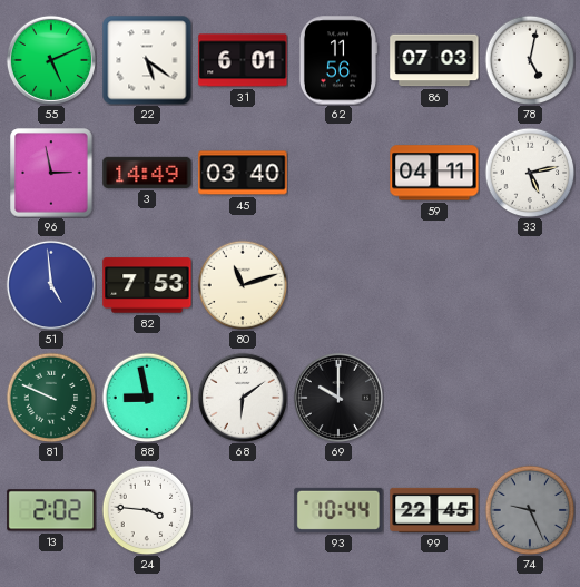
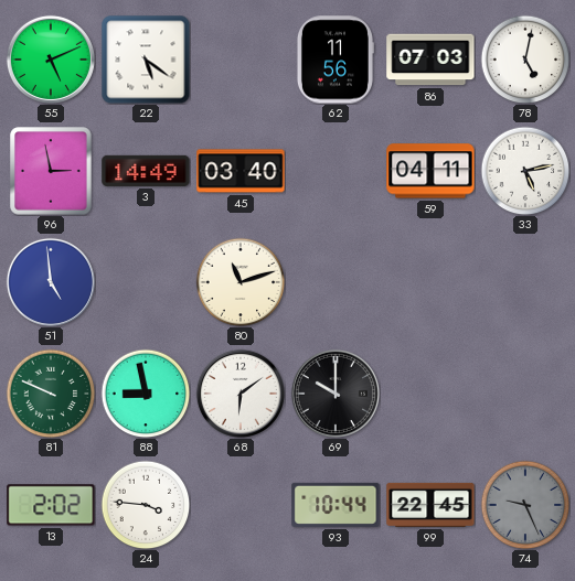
31: 6:01 -> none (243, 60)
82: 7:53 -> none (147, 285)
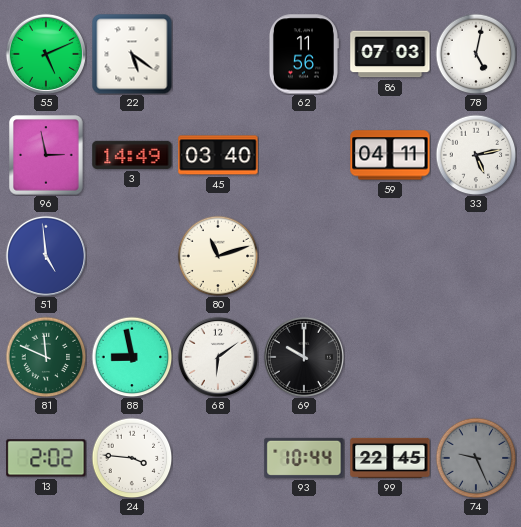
81: 9:49 -> 11:49 (46, 357)
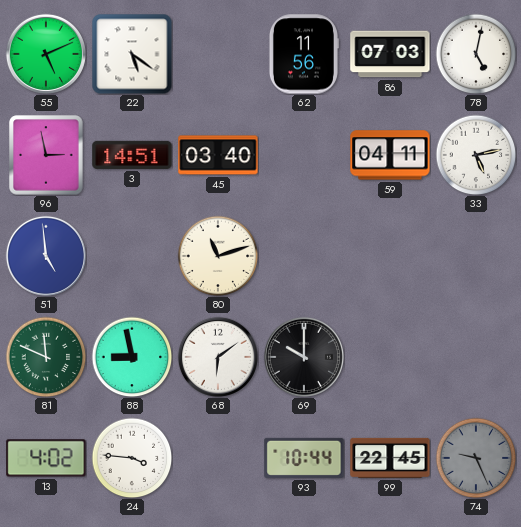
3: 14:49 -> 14:51 (132, 155)
13: 2:02 -> 4:02 (46, 458)
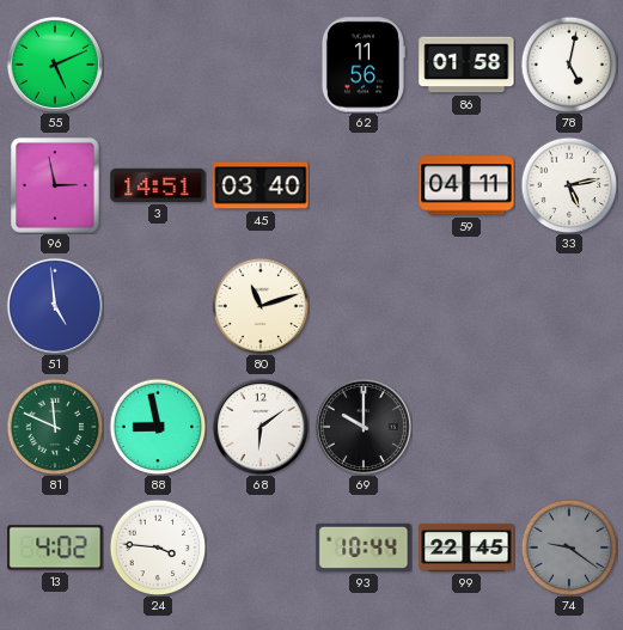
22: 5:21 -> none (132, 54)
86: 07:03 -> 01:58 (466, 65)
74: 9:26 -> 9:21 (569, 548)
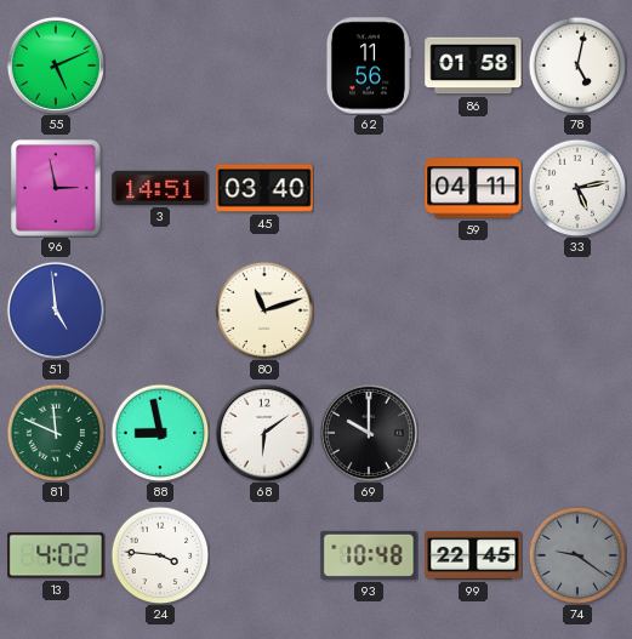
93: 10:44 -> 10:48 (369, 555)
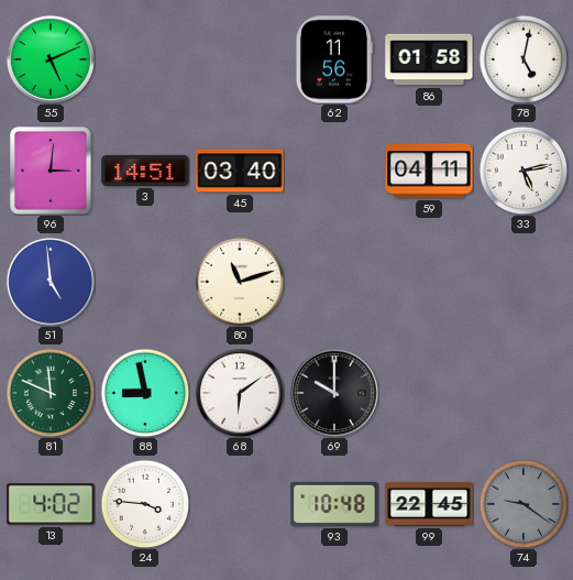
96: 2:58 -> 3:01 (51, 171)
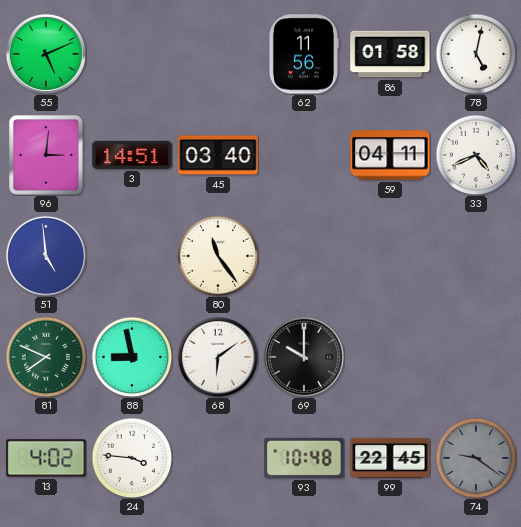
33: 5:13 -> 4:41 (476, 155)
80: 11:12 -> 11:24 (218, 256)
81: 11:49 -> 7:49 (46, 357)
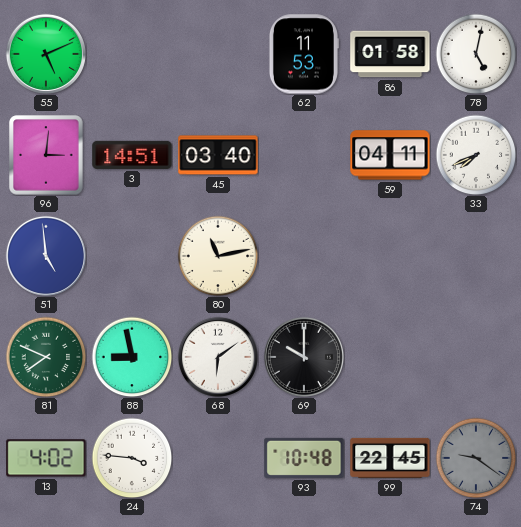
62: 11:56 -> 11:53 (303, 54)
33: 4:41 -> 7:41 (476, 155)
80: 11:24 -> 11:13 (218, 256)
